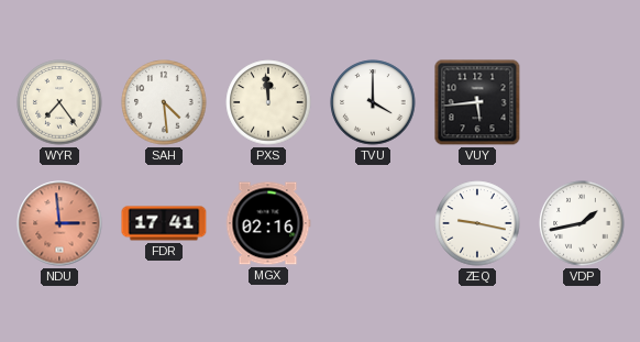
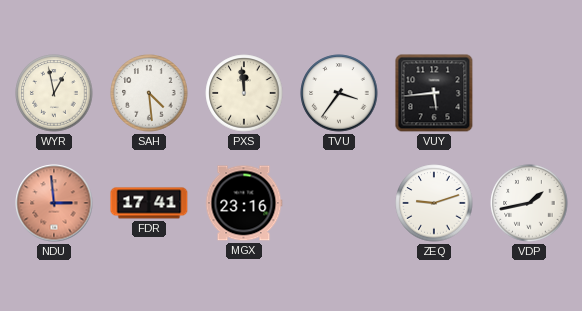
WYR: 7:24 -> 12:58 (54, 93)
TVU: 4:00 -> 3:36 (339, 93)
MGX: 02:16 -> 23:16 (244, 203)
ZEQ: 9:17 -> 9:12 (434, 203)
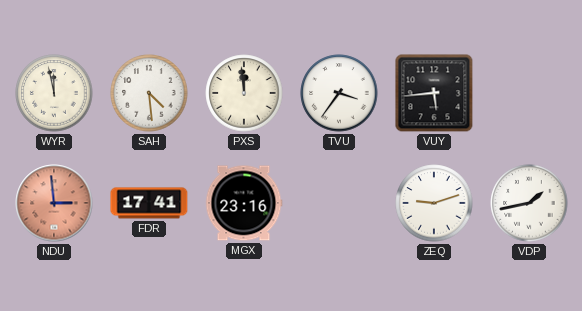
WYR: 12:58 -> 11:58 (54, 93)
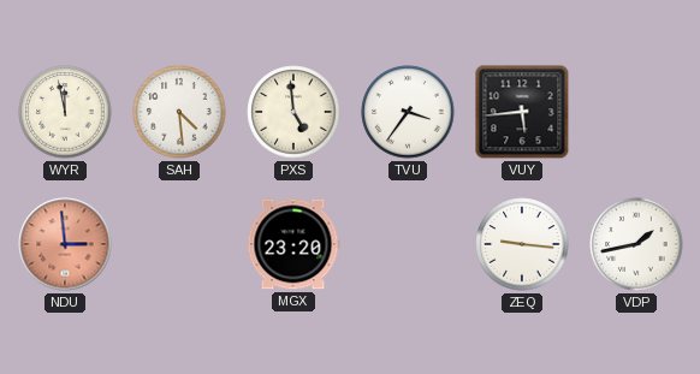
PXS: 11:59 -> 4:59 (293, 112)
FDR: 17:41 -> none (149, 203)
MGX: 23:16 -> 23:20 (293, 244)
ZEQ: 9:12 -> 9:16 (522, 244)
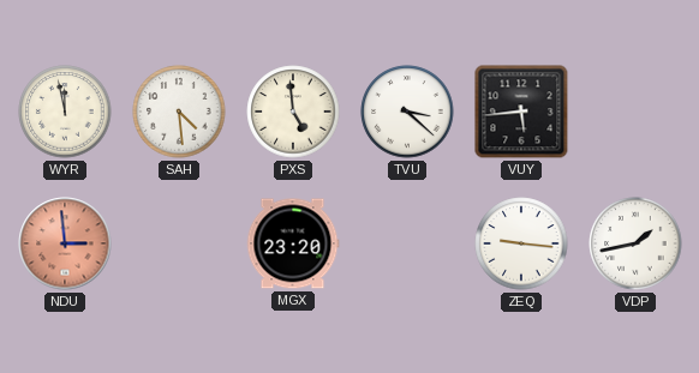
TVU: 3:36 -> 3:22 (407, 112)
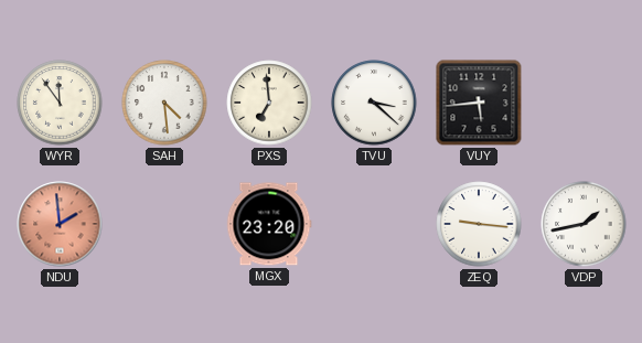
WYR: 11:58 -> 11:54 (60, 103)
PXS: 4:59 -> 6:59 (269, 103)
NDU: 2:59 -> 1:59 (60, 224)
